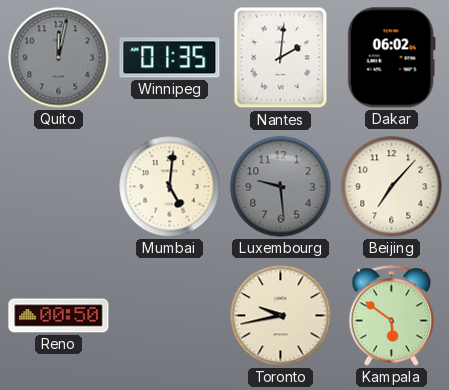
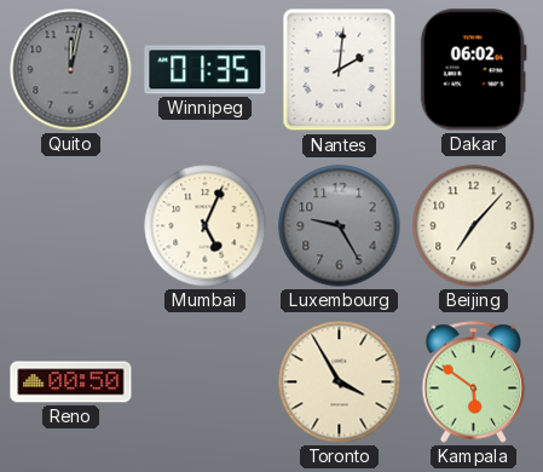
Mumbai: 5:01 -> 5:04 (206, 226)
Luxembourg: 9:29 -> 9:25 (340, 226)
Toronto: 9:43 -> 3:55 (340, 382)
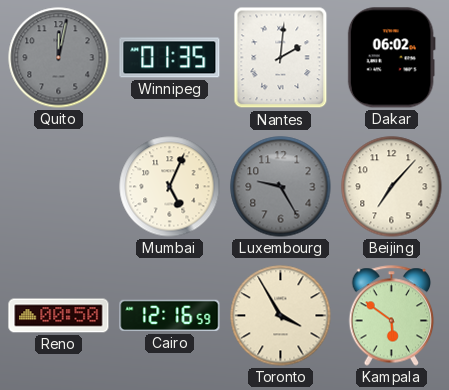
Cairo: none -> 12:16 (170, 316)
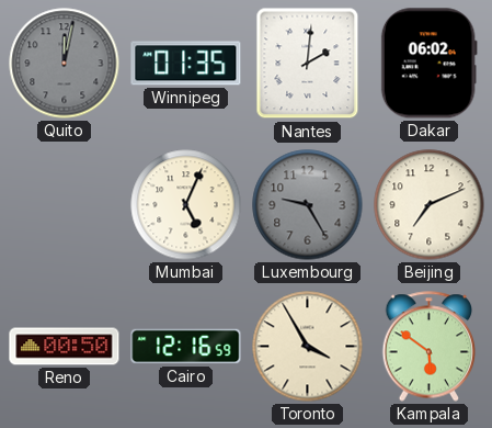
Beijing: 7:07 -> 7:11 (430, 205)
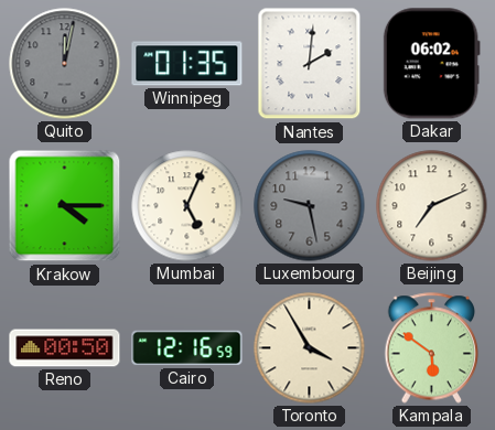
Krakow: none -> 4:15 (65, 206)
Luxembourg: 9:25 -> 9:28 (310, 206)
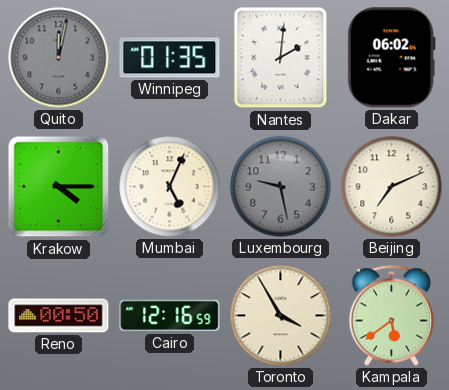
Kampala: 5:51 -> 5:39 (392, 316)
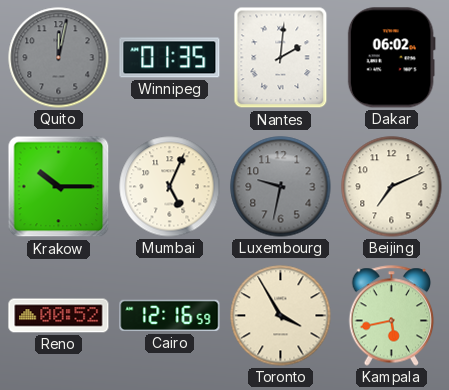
Krakow: 4:15 -> 10:15 (59, 187)
Luxembourg: 9:28 -> 9:32 (281, 187)
Reno: 00:50 -> 00:52 (59, 316)
Kampala: 5:39 -> 5:43 (392, 316)
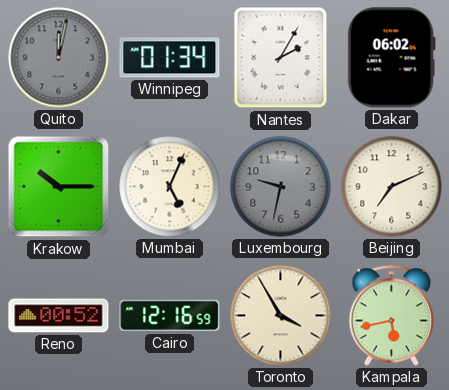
Winnipeg: 01:35 -> 01:34 (170, 58)
Nantes: 2:01 -> 2:05 (281, 58)
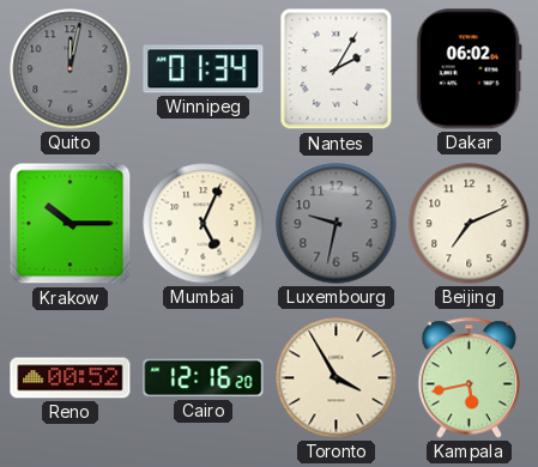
Cairo: 12:16:59 -> 12:16:20 (204, 378)
